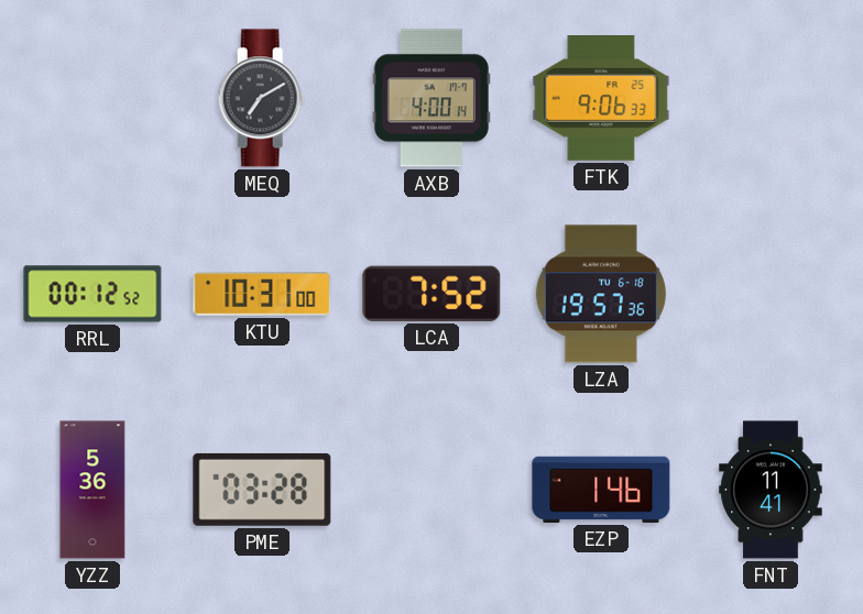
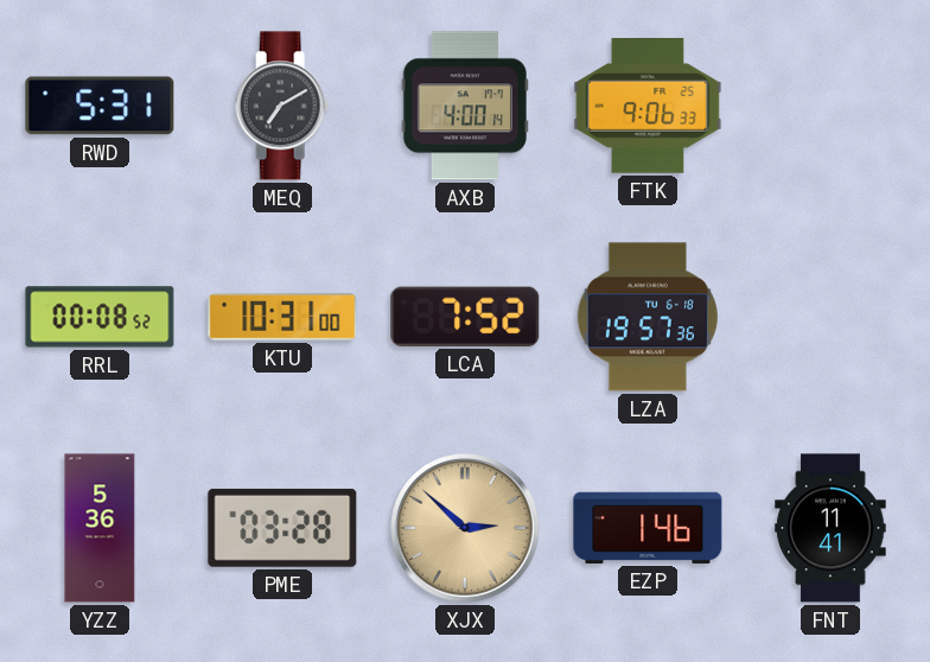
RWD: none -> 5:31 (100, 106)
RRL: 00:12 -> 00:08 (100, 317)
XJX: none -> 2:52 (465, 528)
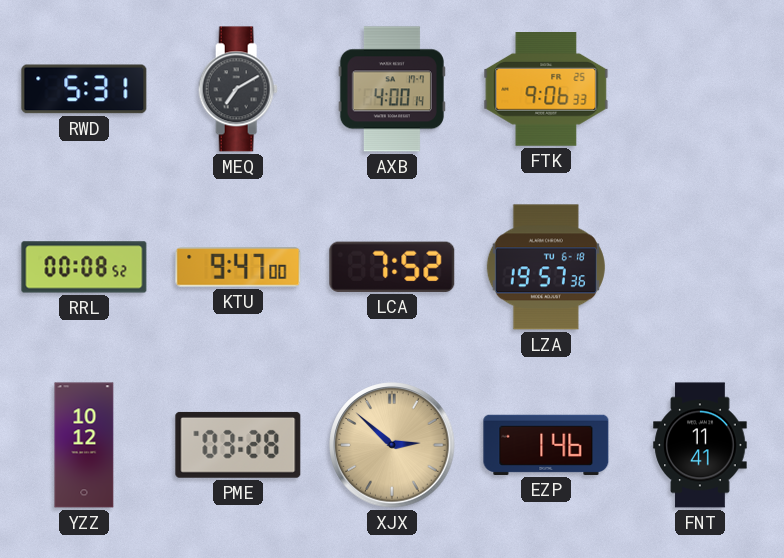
KTU: 10:31 -> 9:47 (238, 267)
YZZ: 5:36 -> 10:12 (84, 445)
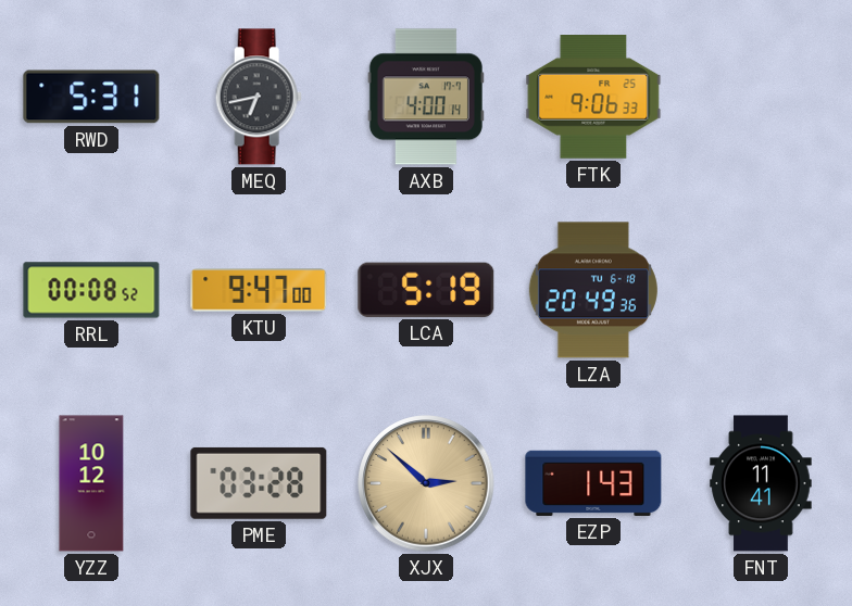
MEQ: 7:10 -> 6:43 (259, 97)
LCA: 7:52 -> 5:19 (426, 290)
LZA: 19:57 -> 20:49 (593, 290)
EZP: 1:46 -> 1:43 (593, 483)
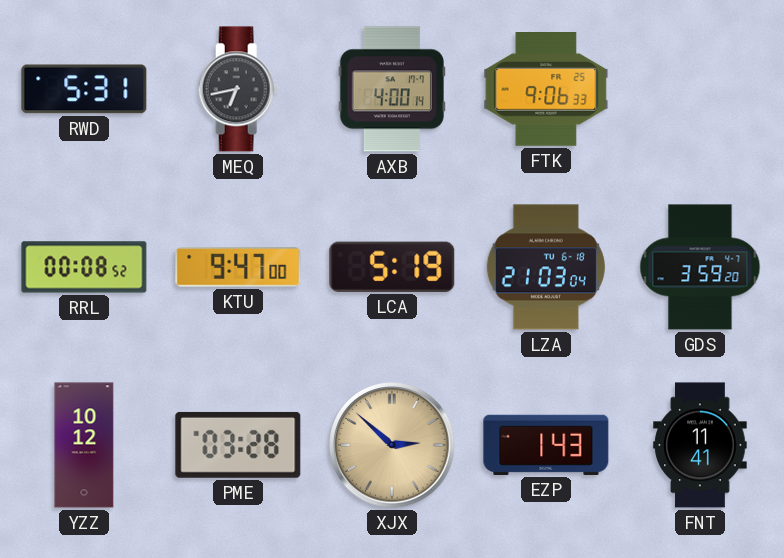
LZA: 20:49 -> 21:03 (546, 267)
GDS: none -> 3:59 (700, 267)
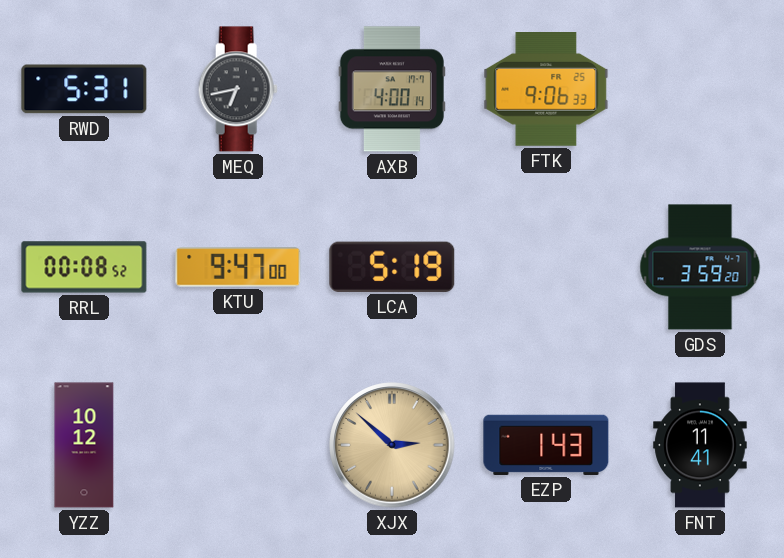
LZA: 21:03 -> none (546, 267)
PME: 03:28 -> none (238, 445)
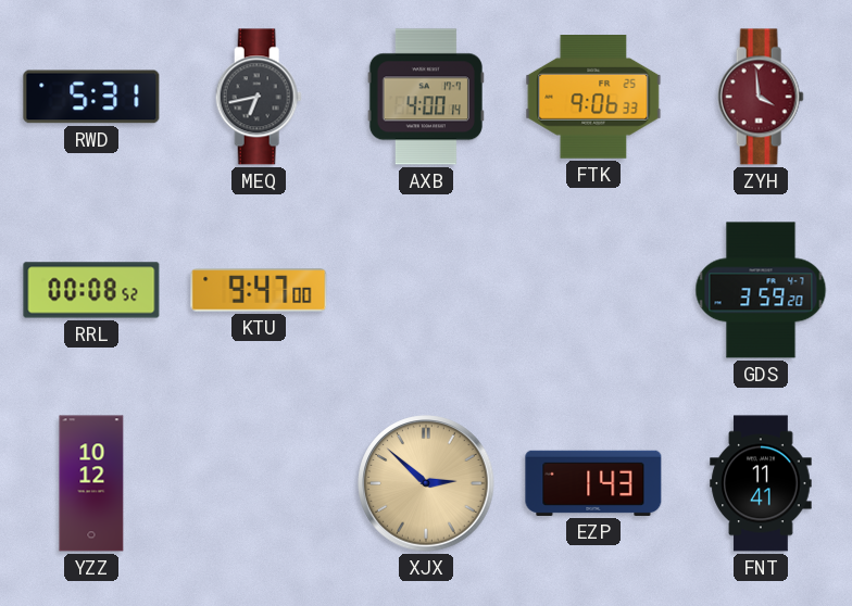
ZYH: none -> 3:59 (761, 97)
LCA: 5:19 -> none (392, 267)
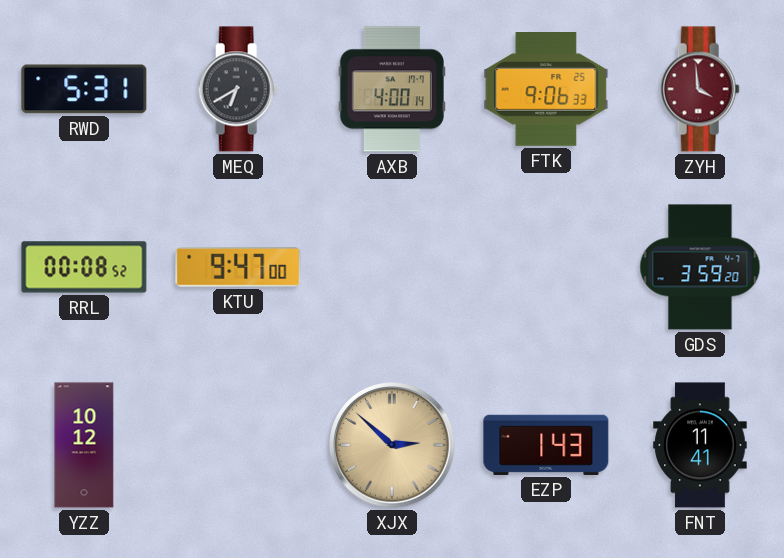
MEQ: 6:43 -> 6:40 (238, 89)
